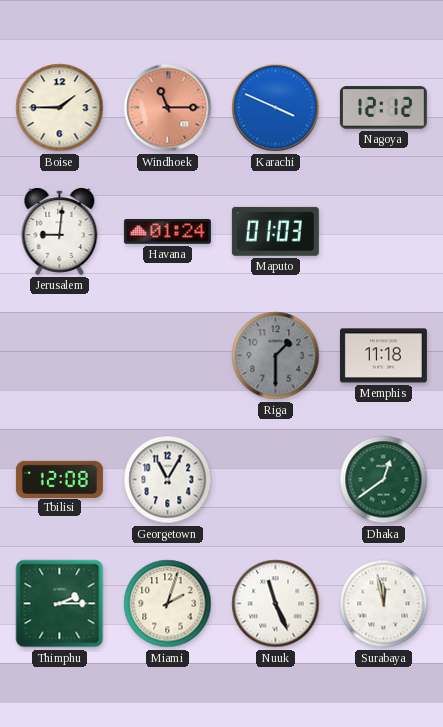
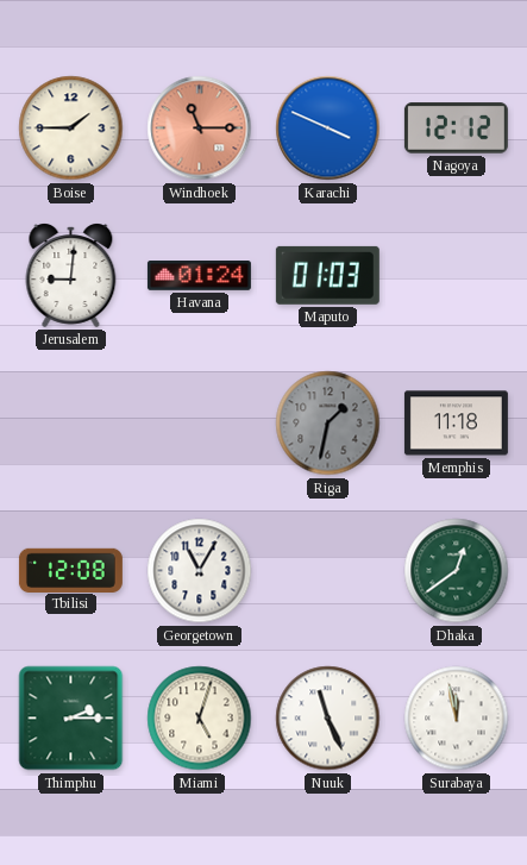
Riga: 1:30 -> 1:32 (328, 424)
Miami: 2:03 -> 5:03 (200, 719)
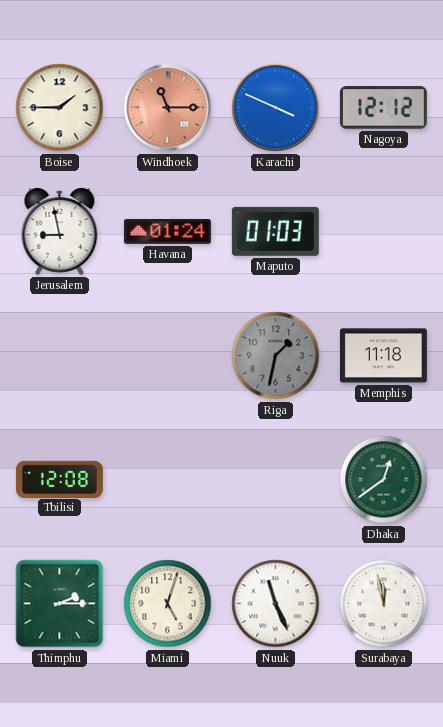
Jerusalem: 9:01 -> 8:58 (60, 232)
Georgetown: 11:05 -> none (200, 571)
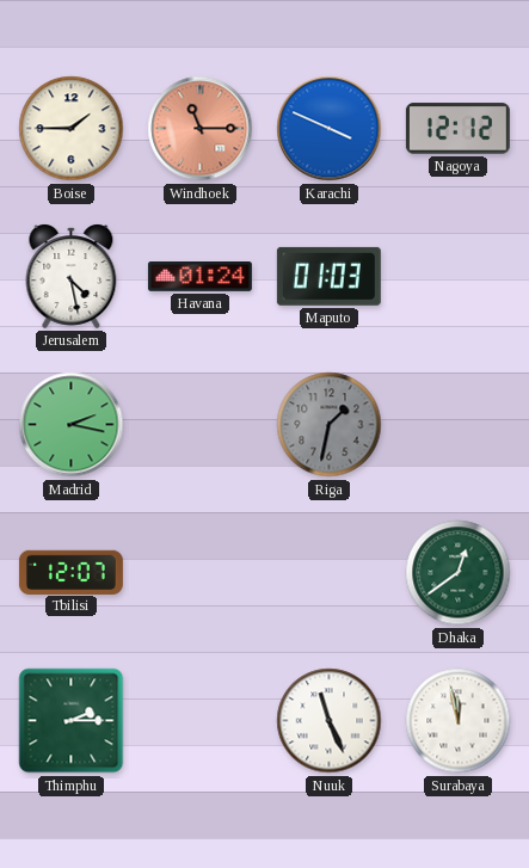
Jerusalem: 8:58 -> 4:28 (72, 277)
Madrid: none -> 2:17 (72, 425)
Memphis: 11:18 -> none (383, 356)
Tbilisi: 12:08 -> 12:07 (70, 572)
Miami: 5:03 -> none (168, 604)
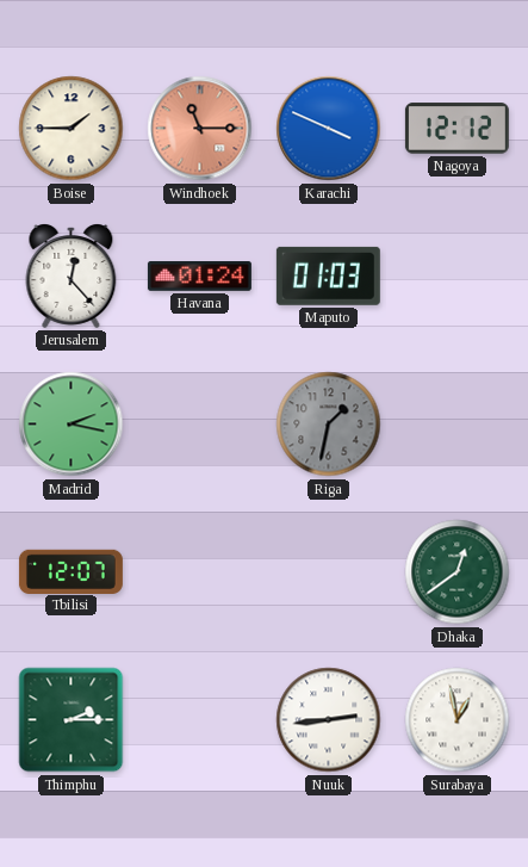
Jerusalem: 4:28 -> 12:23 (72, 277)
Nuuk: 11:26 -> 2:44 (329, 720)
Surabaya: 11:58 -> 12:58 (458, 720)
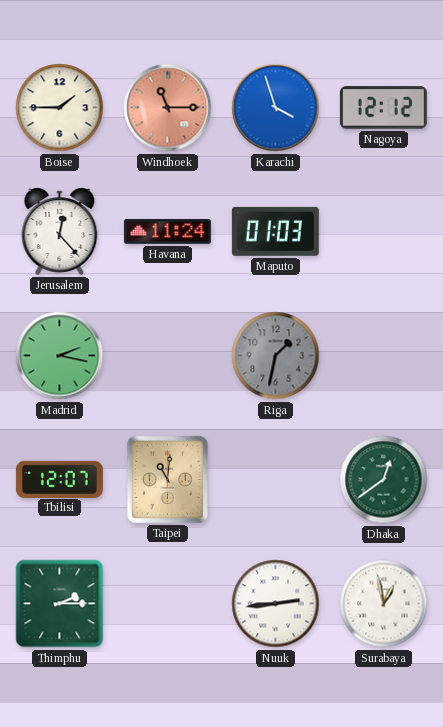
Karachi: 3:49 -> 3:57 (276, 108)
Havana: 01:24 -> 11:24 (167, 232)
Taipei: none -> 11:01 (167, 479)
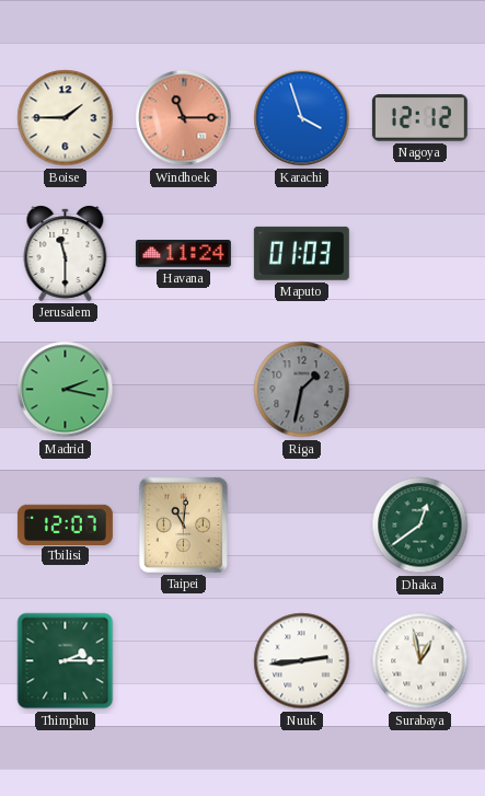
Jerusalem: 12:23 -> 11:30 (66, 254)
